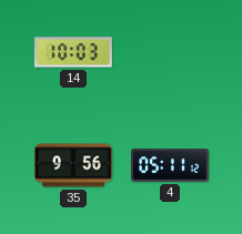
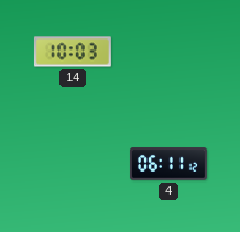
35: 9:56 -> none (73, 165)
4: 05:11 -> 06:11 (168, 164)
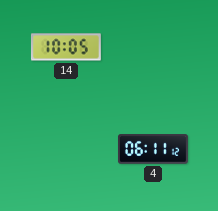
14: 10:03 -> 10:05 (66, 47)
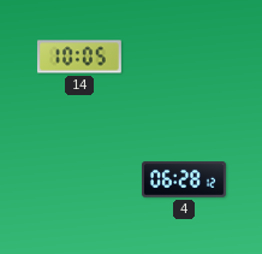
4: 06:11 -> 06:28 (184, 179)
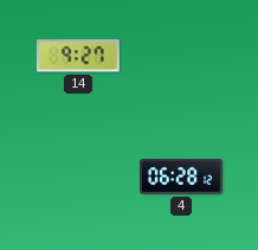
14: 10:05 -> 9:27 (78, 56)
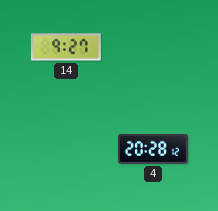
4: 06:28 -> 20:28 (153, 149)
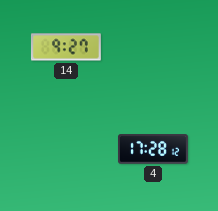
4: 20:28 -> 17:28 (153, 149)
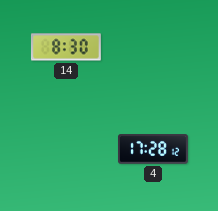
14: 9:27 -> 8:30 (66, 47)
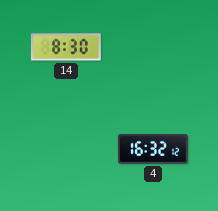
4: 17:28 -> 16:32 (153, 149)
